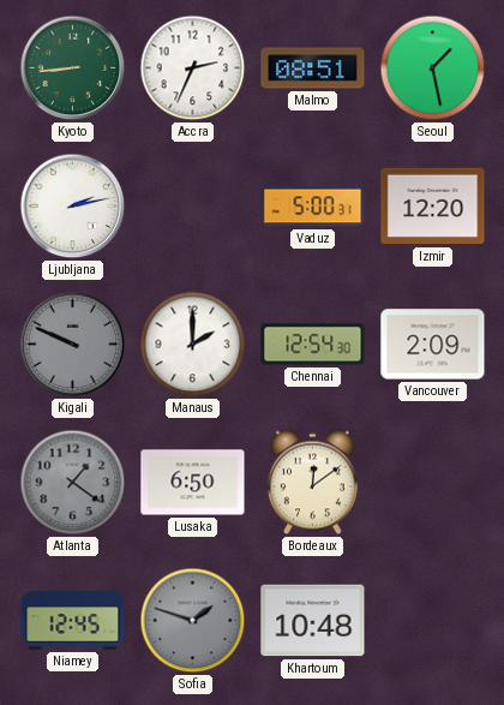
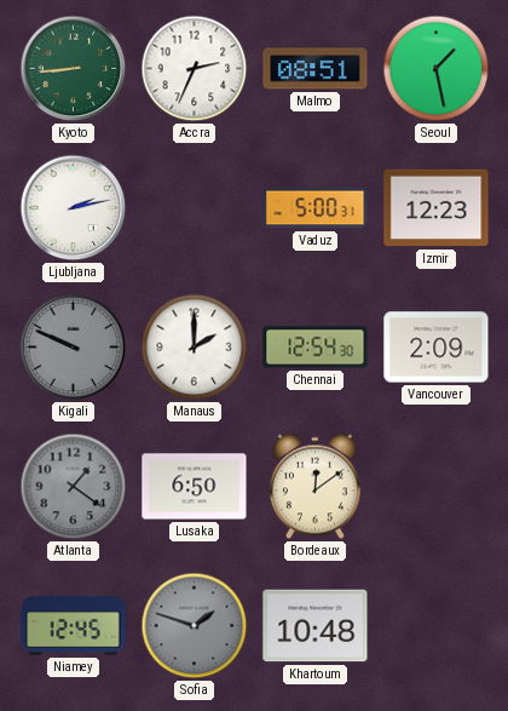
Izmir: 12:20 -> 12:23 (437, 208)
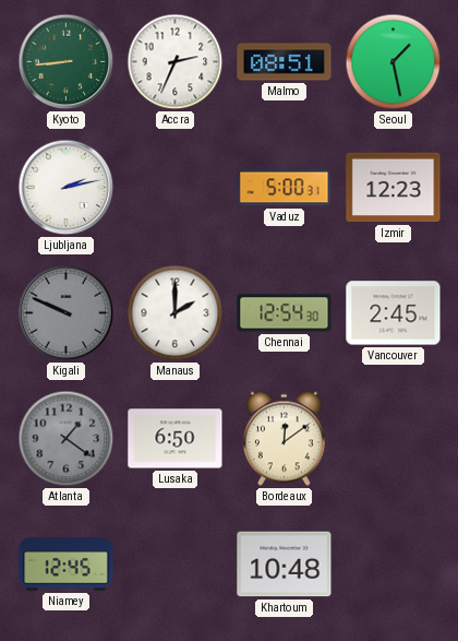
Vancouver: 2:09 -> 2:45 (394, 313)
Sofia: 1:48 -> none (195, 626)
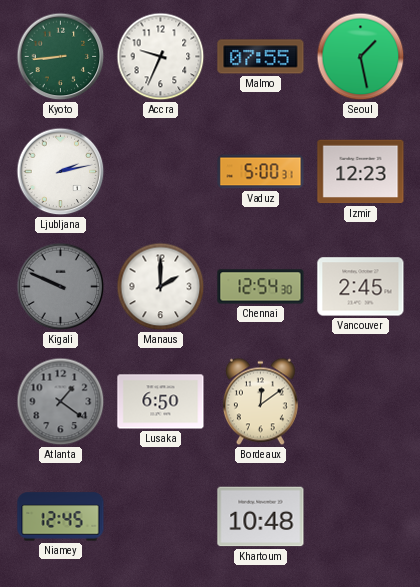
Accra: 2:34 -> 9:34 (161, 57)
Malmo: 08:51 -> 07:55 (261, 57)
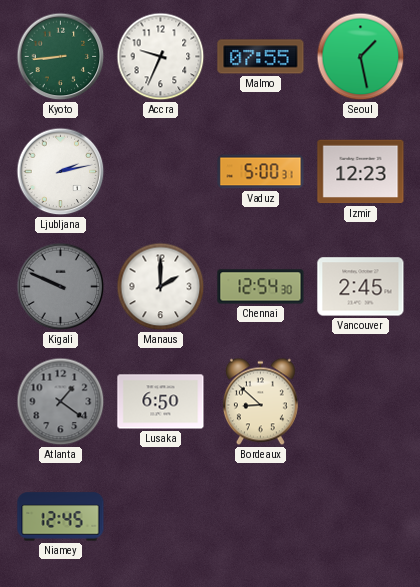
Bordeaux: 12:09 -> 8:52 (260, 402)
Khartoum: 10:48 -> none (261, 517)
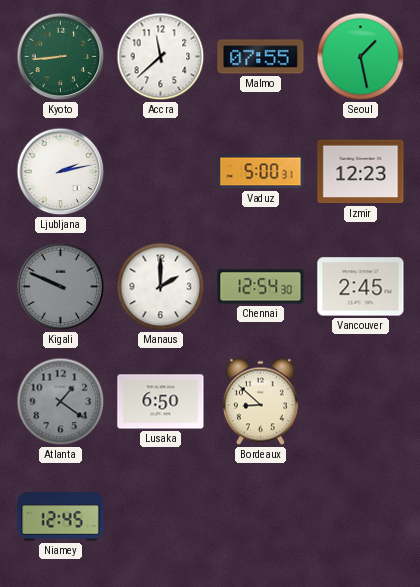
Accra: 9:34 -> 11:38 (161, 57)
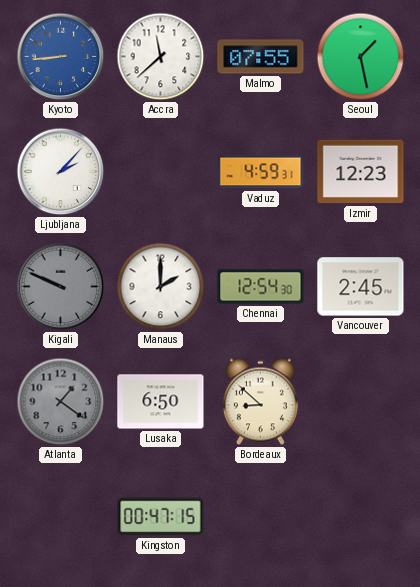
Kyoto dial: green -> blue (61, 57)
Ljubljana: 2:13 -> 2:07 (61, 172)
Vaduz: 5:00 -> 4:59 (261, 172)
Niamey: 12:45 -> none (61, 517)
Kingston: none -> 00:47 (161, 517)
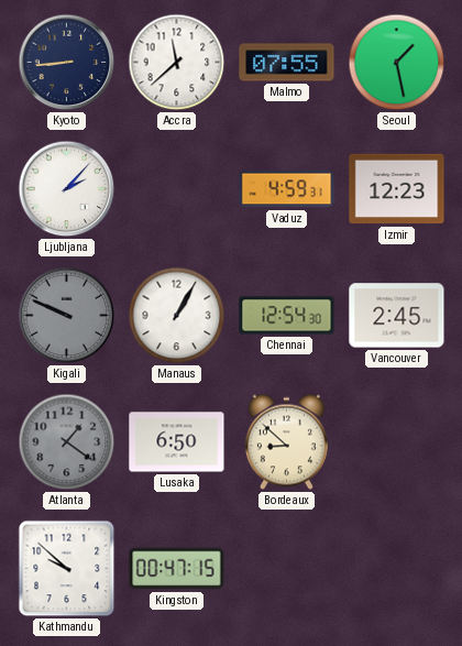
Kyoto dial: blue -> navy (67, 63)
Manaus: 2:00 -> 1:05 (177, 316)
Kathmandu: none -> 9:52 (67, 569)
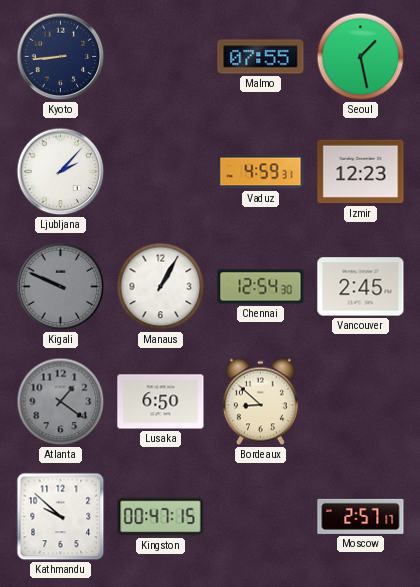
Accra: 11:38 -> none (177, 63)
Moscow: none -> 2:57 (361, 516)
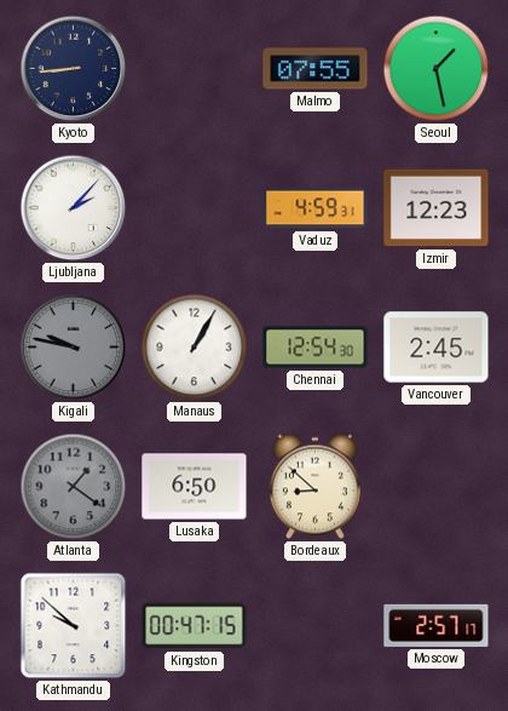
Kigali: 9:49 -> 9:47 (74, 348)
